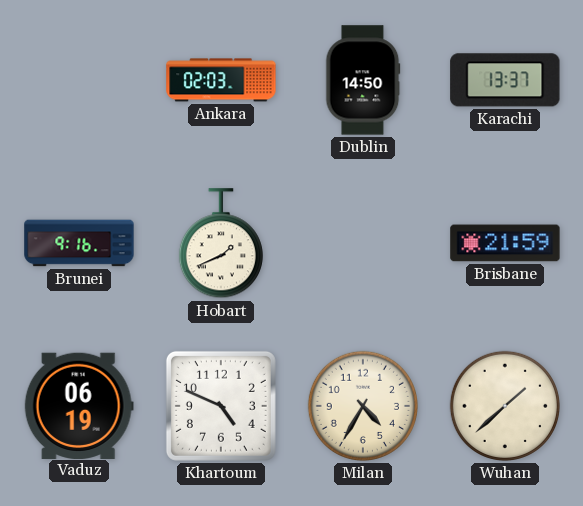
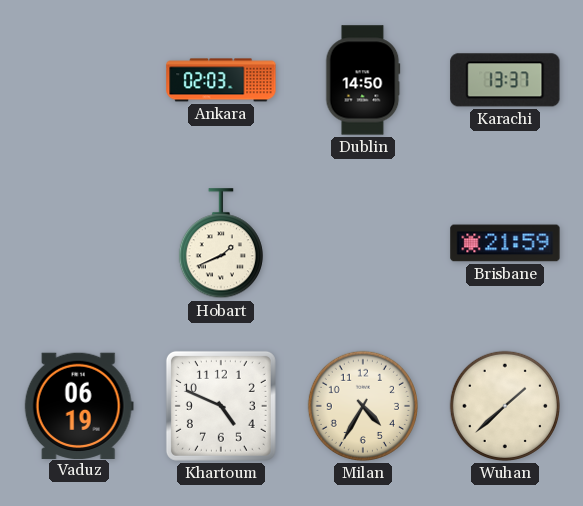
Brunei: 9:16 -> none (79, 243)
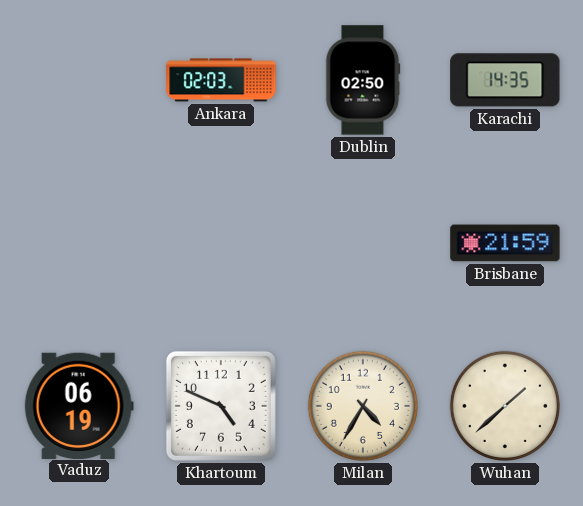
Dublin: 14:50 -> 02:50 (363, 80)
Karachi: 13:37 -> 14:35 (505, 80)
Hobart: 1:41 -> none (221, 244)
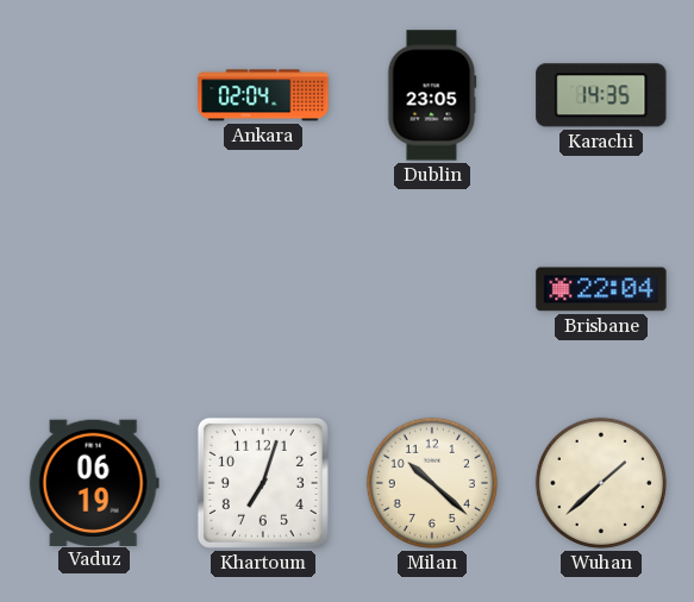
Ankara: 02:03 -> 02:04 (263, 95)
Dublin: 02:50 -> 23:05 (432, 95)
Brisbane: 21:59 -> 22:04 (601, 289)
Khartoum: 4:49 -> 7:03 (263, 483)
Milan: 4:35 -> 10:22 (432, 483)
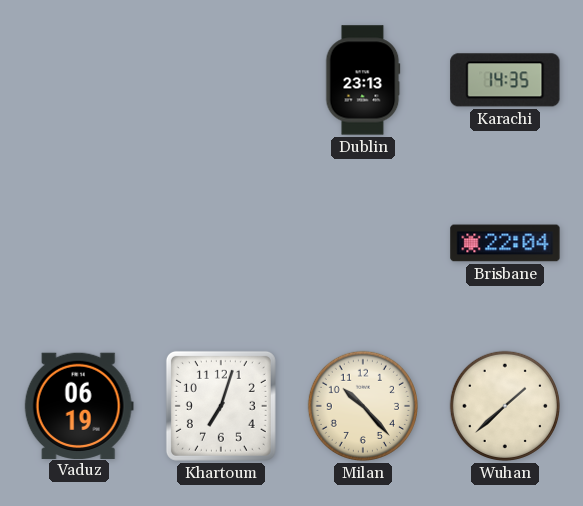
Ankara: 02:04 -> none (263, 95)
Dublin: 23:05 -> 23:13 (363, 80)
Milan: 10:22 -> 10:23 (363, 406)
